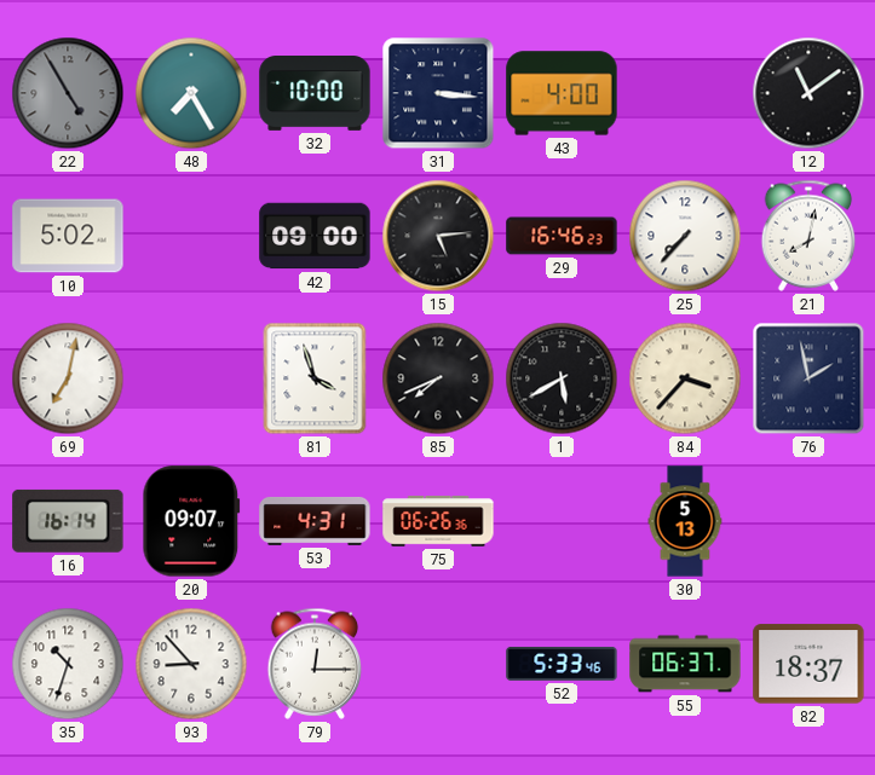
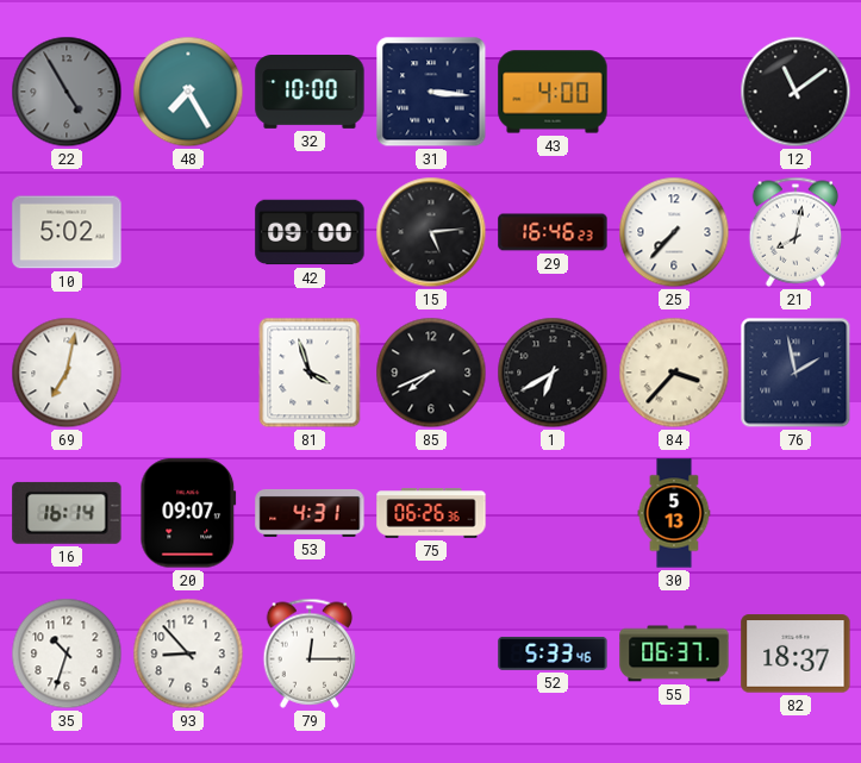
1: 5:40 -> 6:40 (553, 373)
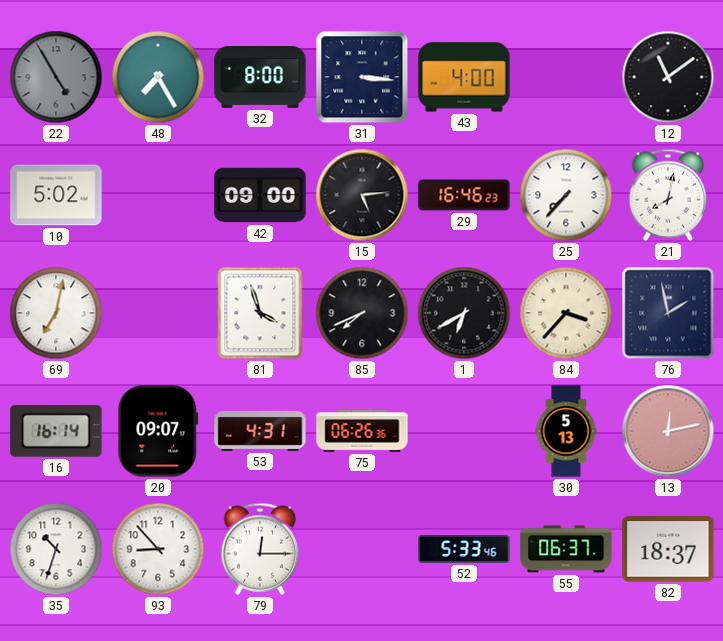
32: 10:00 -> 8:00 (260, 78)
13: none -> 12:13 (668, 431)
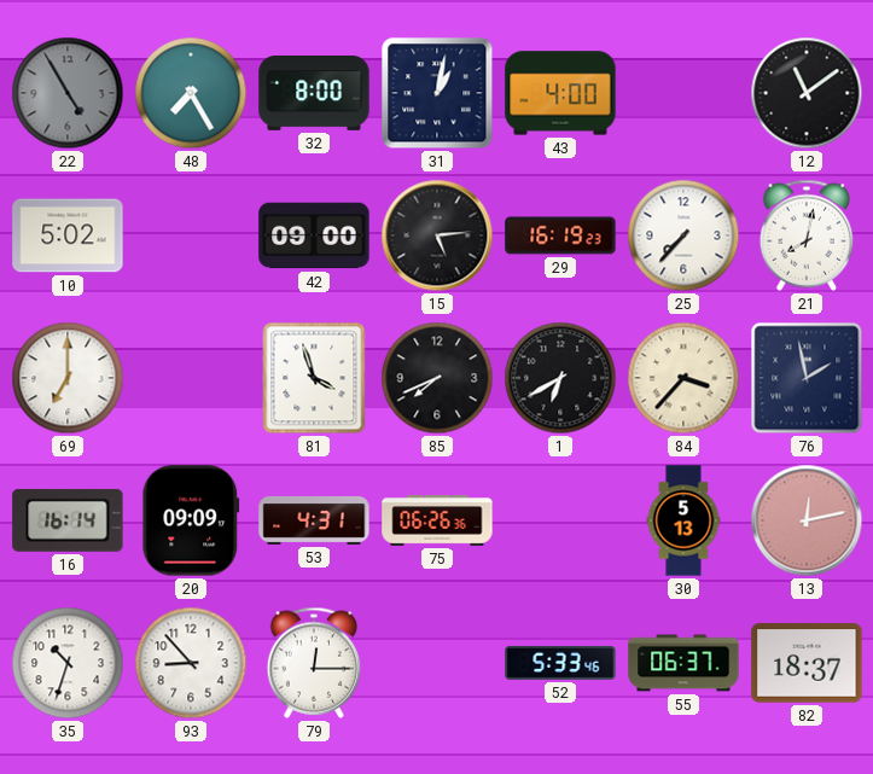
31: 3:16 -> 1:02 (437, 93)
29: 16:46 -> 16:19 (560, 235)
69: 7:02 -> 7:00 (68, 378)
20: 09:07 -> 09:09 (191, 520)
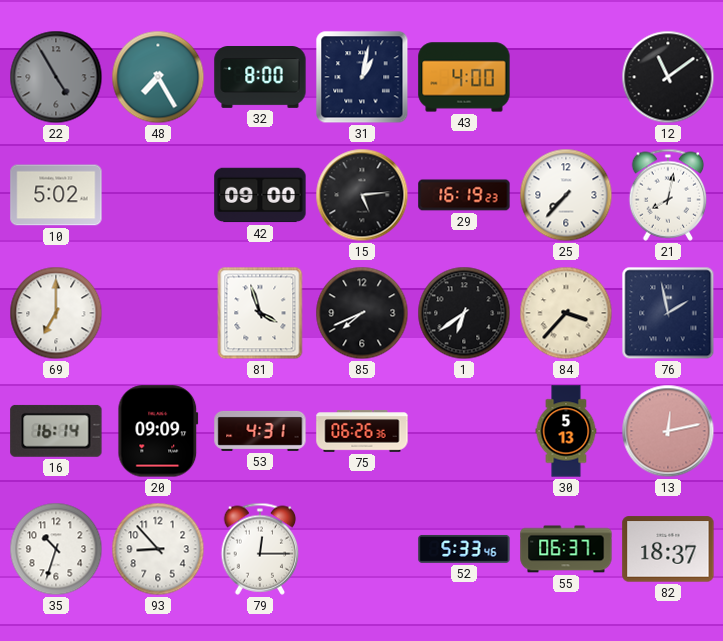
1: 6:40 -> 6:39 (464, 313)
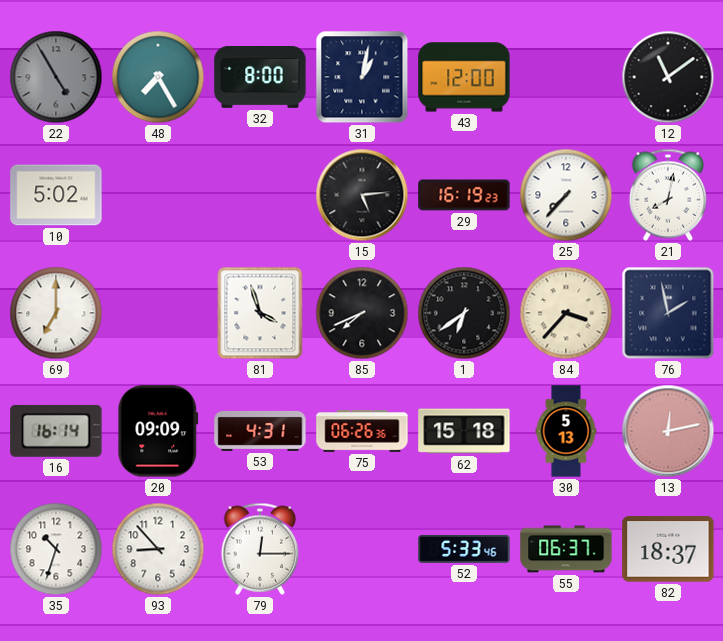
43: 4:00 -> 12:00 (464, 77)
42: 09:00 -> none (260, 195)
62: none -> 15:18 (464, 431)
